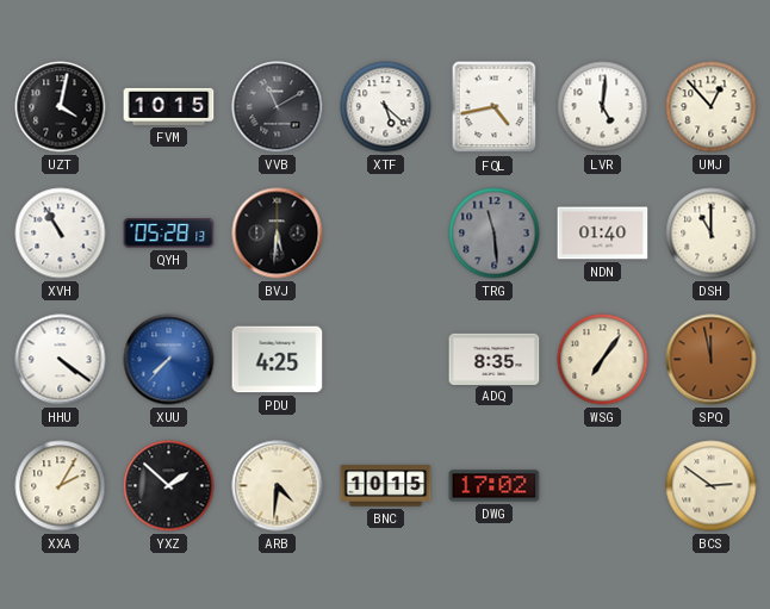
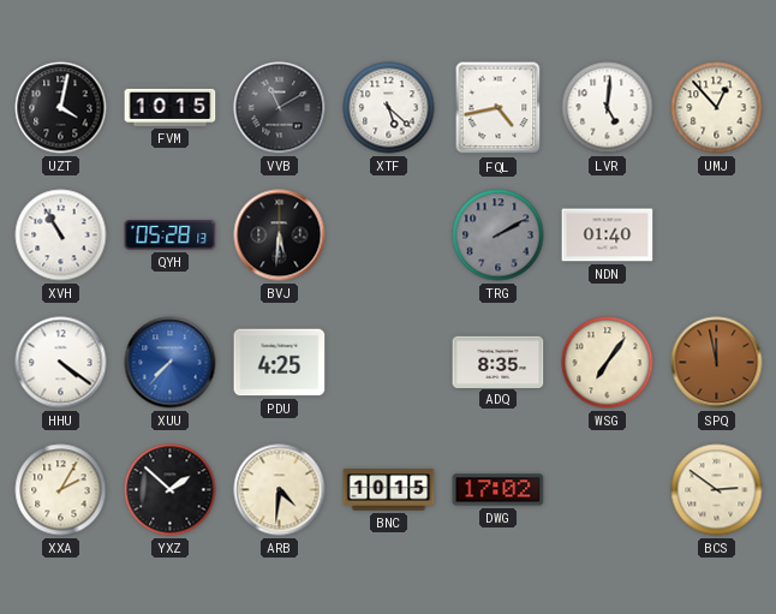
TRG: 11:29 -> 2:10 (499, 236)
DSH: 11:00 -> none (712, 234)
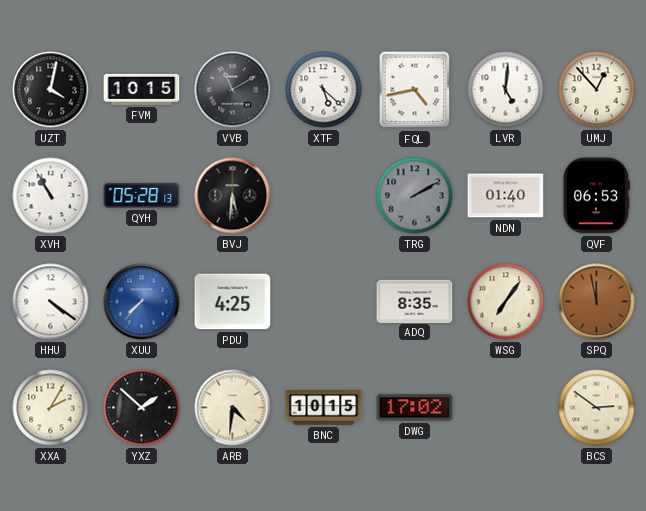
QVF: none -> 06:53 (596, 196)
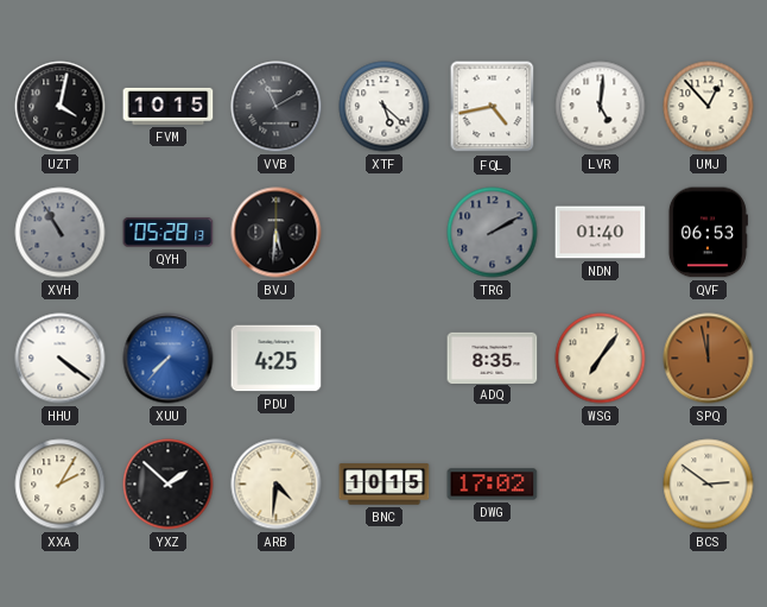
XVH dial: white -> grey (61, 233)
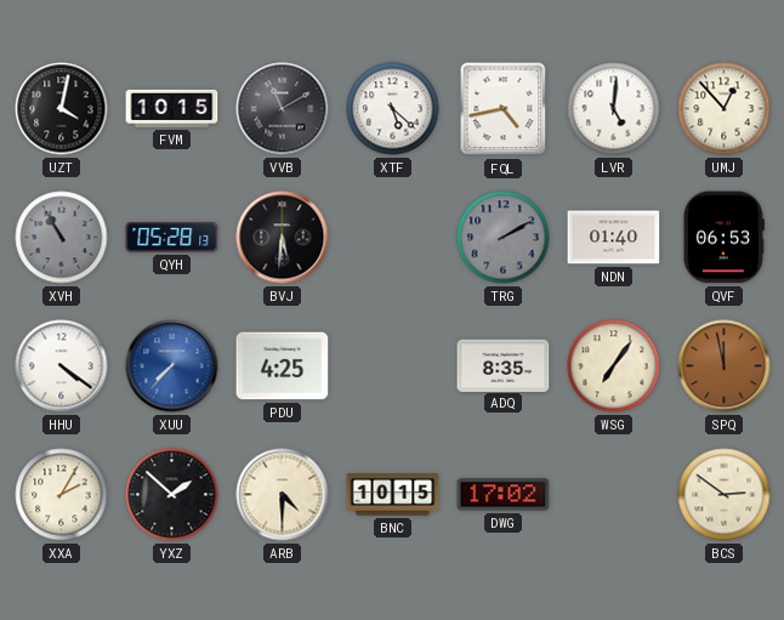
ARB: 4:31 -> 4:30 (283, 495)
